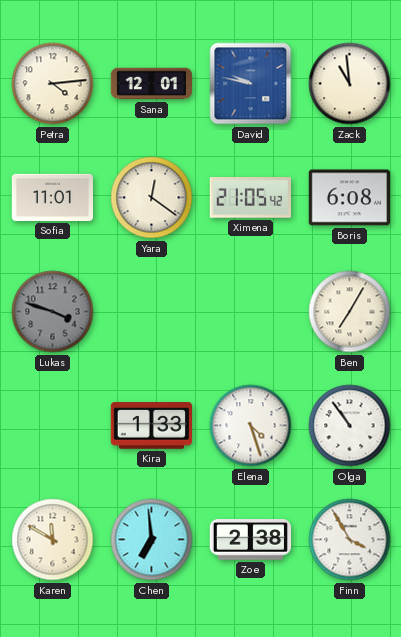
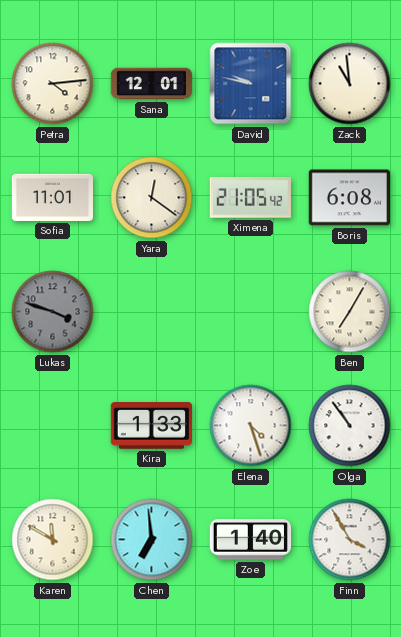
Zoe: 2:38 -> 1:40 (250, 540)
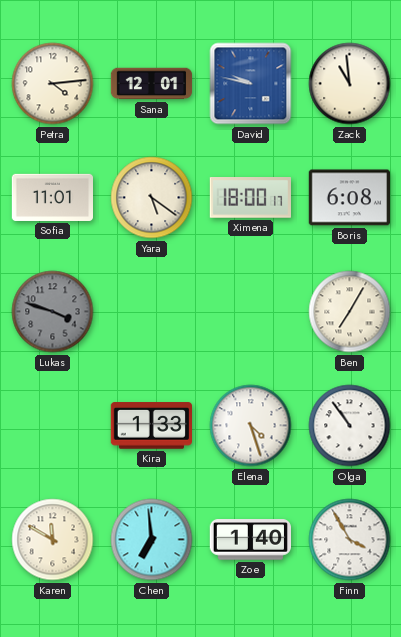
Yara: 12:21 -> 5:21 (152, 198)
Ximena: 21:05 -> 18:00 (250, 198)
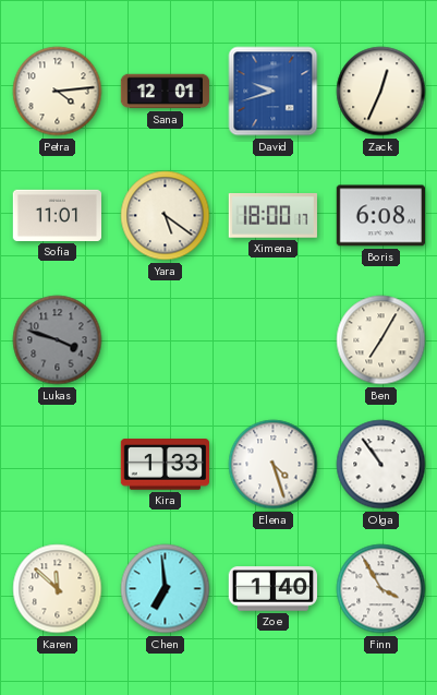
David: 9:47 -> 9:42 (274, 92)
Zack: 10:59 -> 12:34 (381, 92)
Karen: 11:50 -> 11:52 (58, 589)
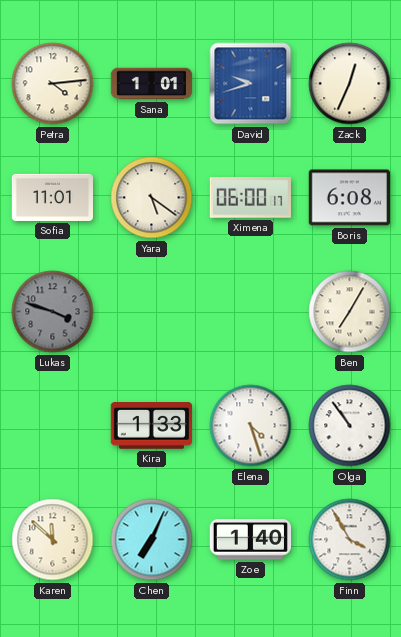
Sana: 12:01 -> 1:01 (152, 84)
Ximena: 18:00 -> 06:00 (250, 198)
Chen: 6:59 -> 7:04 (152, 540)
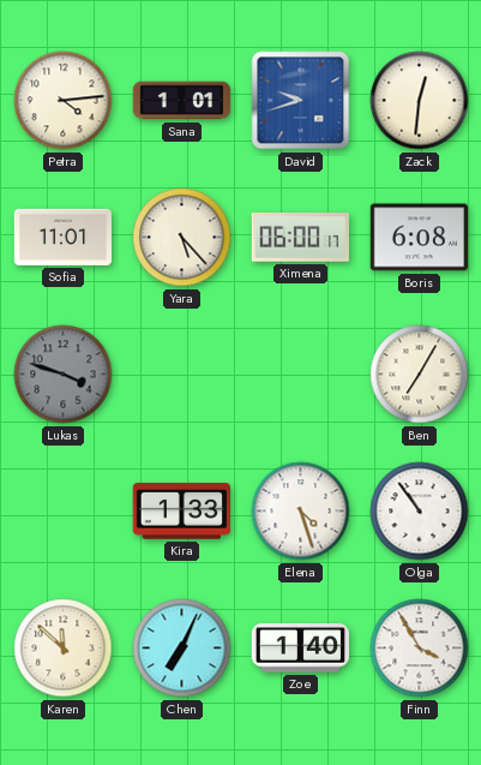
Zack: 12:34 -> 12:31 (420, 101)
Yara: 5:21 -> 5:23 (182, 238)
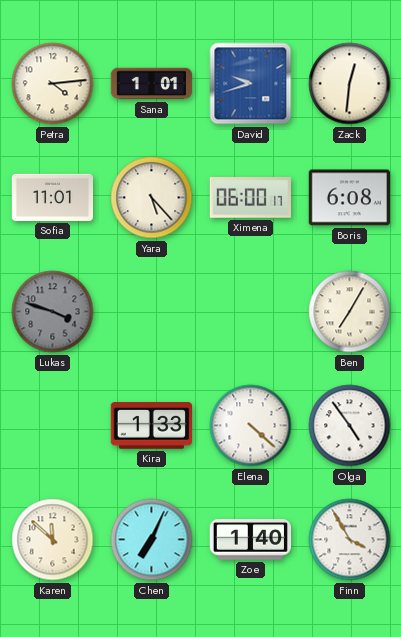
Elena: 4:27 -> 4:22 (251, 426)
Olga: 10:54 -> 4:54 (350, 426)
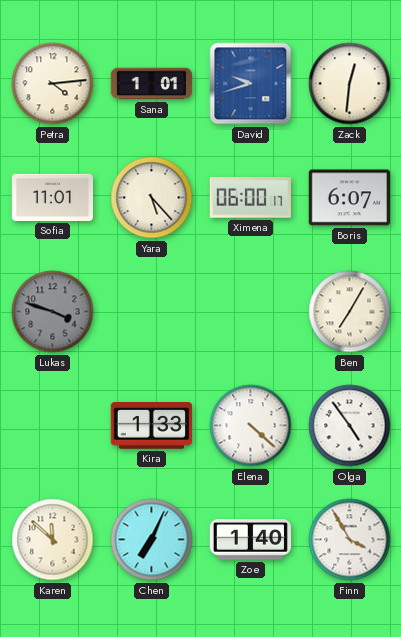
Boris: 6:08 -> 6:07 (349, 198)
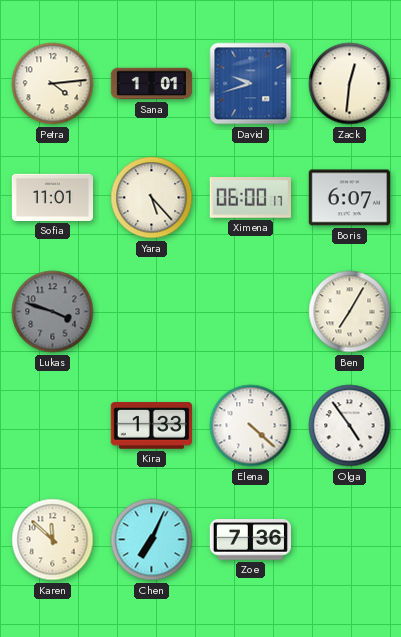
Zoe: 1:40 -> 7:36 (250, 540)
Finn: 3:55 -> none (350, 540)
